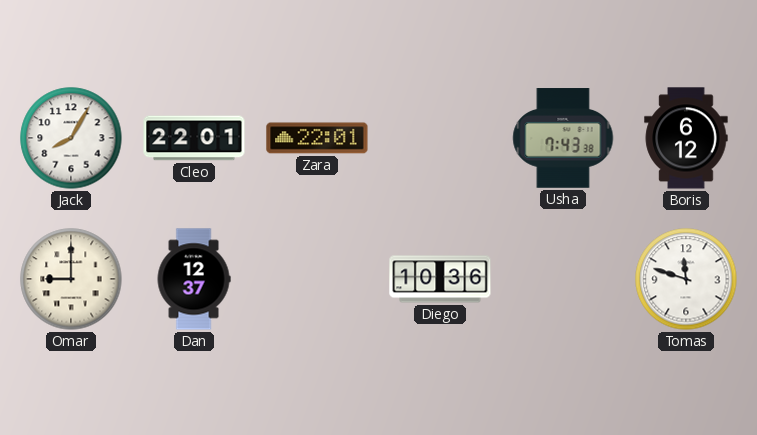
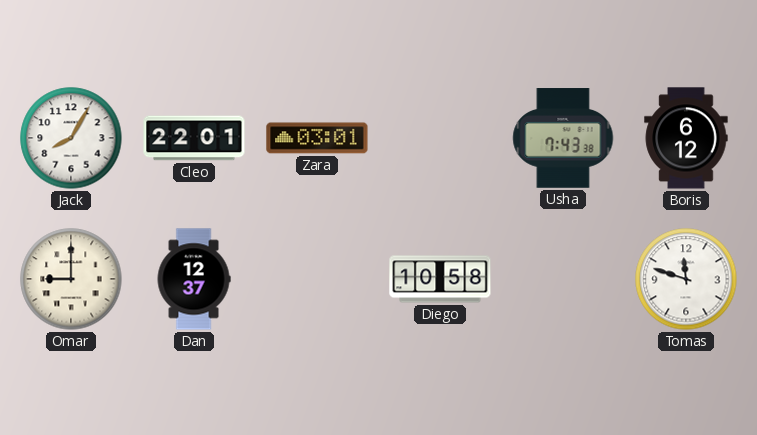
Zara: 22:01 -> 03:01 (317, 138)
Diego: 10:36 -> 10:58 (440, 279)
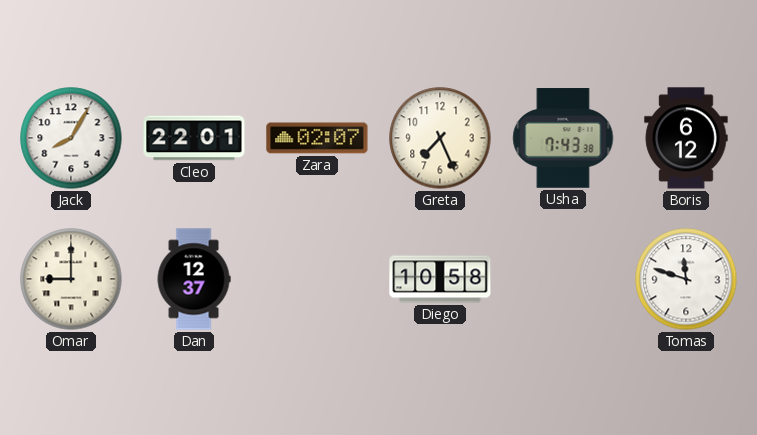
Zara: 03:01 -> 02:07 (317, 138)
Greta: none -> 7:26 (440, 138)
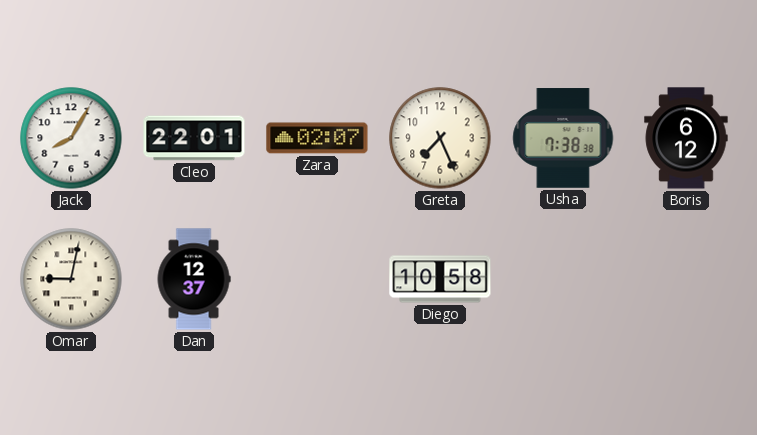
Usha: 7:43 -> 7:38 (563, 138)
Omar: 9:00 -> 9:02 (71, 279)
Tomas: 11:48 -> none (686, 279)
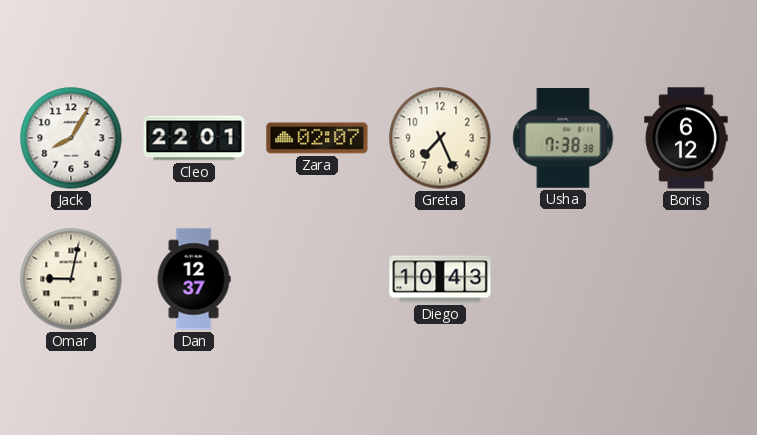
Diego: 10:58 -> 10:43 (440, 279)
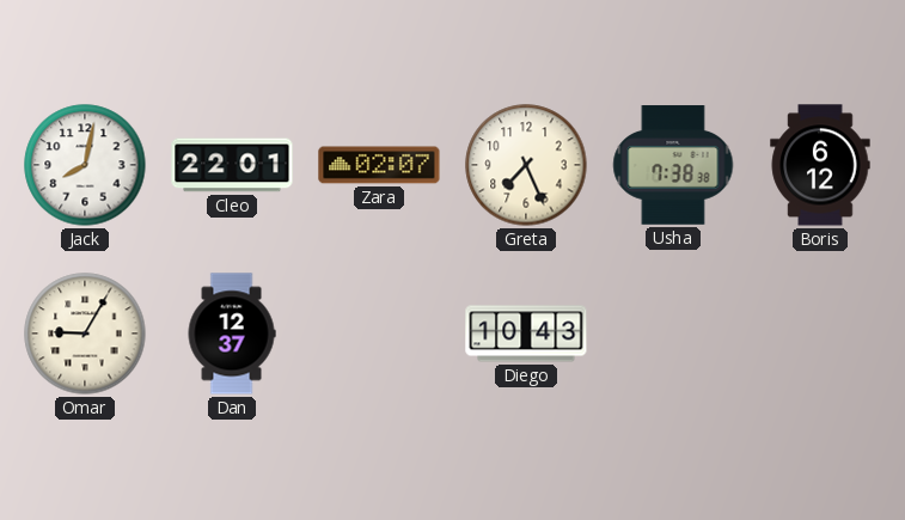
Jack: 8:05 -> 8:02 (85, 165)
Omar: 9:02 -> 9:05 (85, 334)
